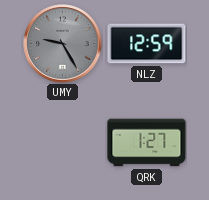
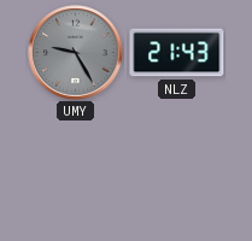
NLZ: 12:59 -> 21:43 (177, 53)
QRK: 1:27 -> none (147, 143)
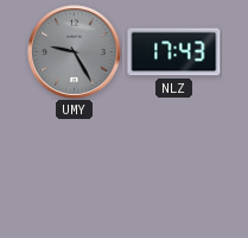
NLZ: 21:43 -> 17:43 (174, 52)
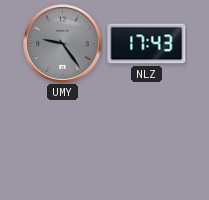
UMY: 9:25 -> 9:24 (63, 44)
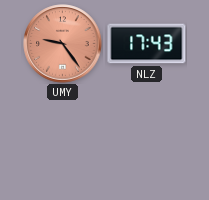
UMY dial: grey -> salmon (63, 44)
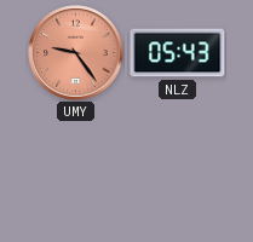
NLZ: 17:43 -> 05:43 (178, 53)
